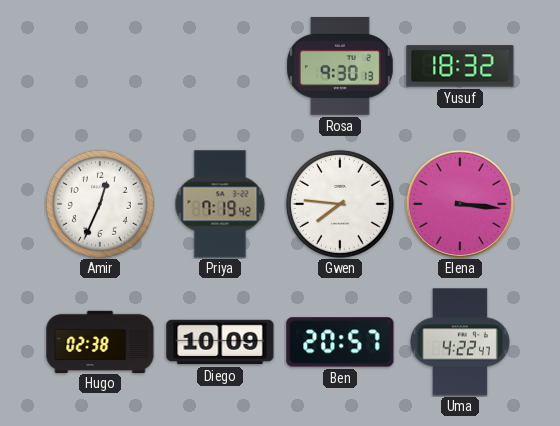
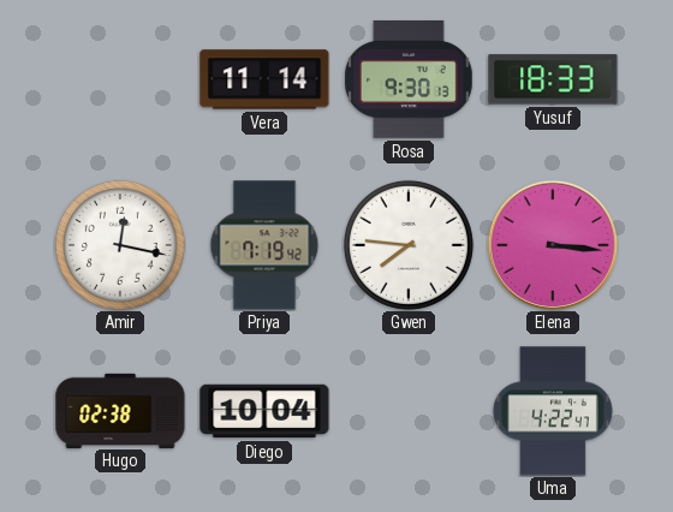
Vera: none -> 11:14 (264, 79)
Yusuf: 18:32 -> 18:33 (553, 79)
Amir: 12:34 -> 12:17 (120, 245)
Diego: 10:09 -> 10:04 (264, 411)
Ben: 20:57 -> none (340, 342)
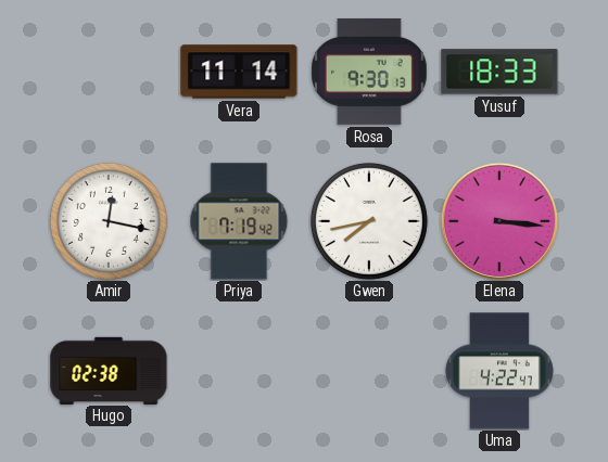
Gwen: 7:46 -> 7:43 (369, 221)
Diego: 10:04 -> none (264, 411)
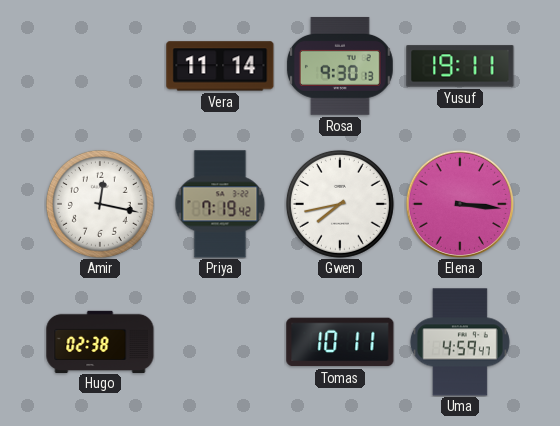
Yusuf: 18:33 -> 19:11 (460, 66)
Tomas: none -> 10:11 (340, 342)
Uma: 4:22 -> 4:59 (460, 342)
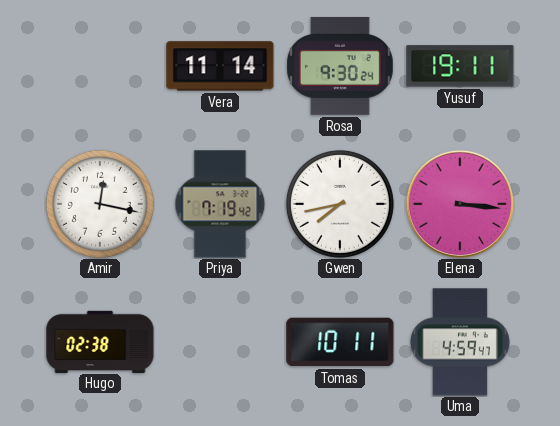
Rosa: 9:30:13 -> 9:30:24 (340, 66)
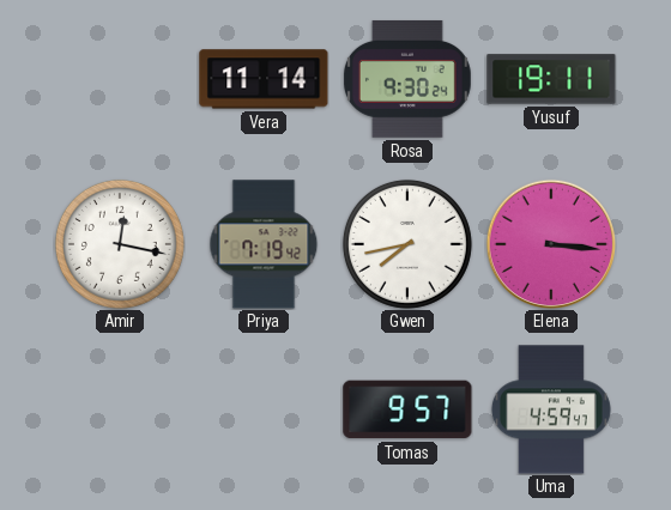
Hugo: 02:38 -> none (100, 341)
Tomas: 10:11 -> 9:57 (407, 409)
